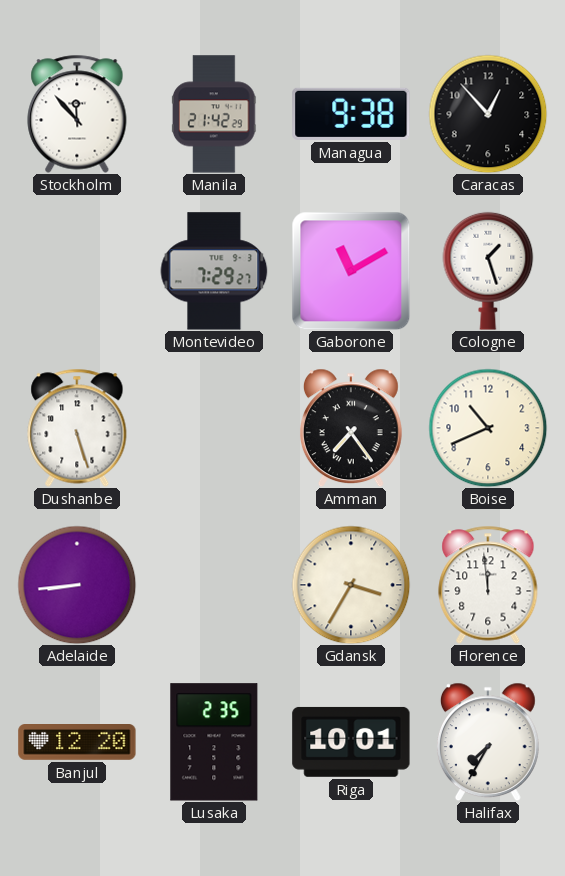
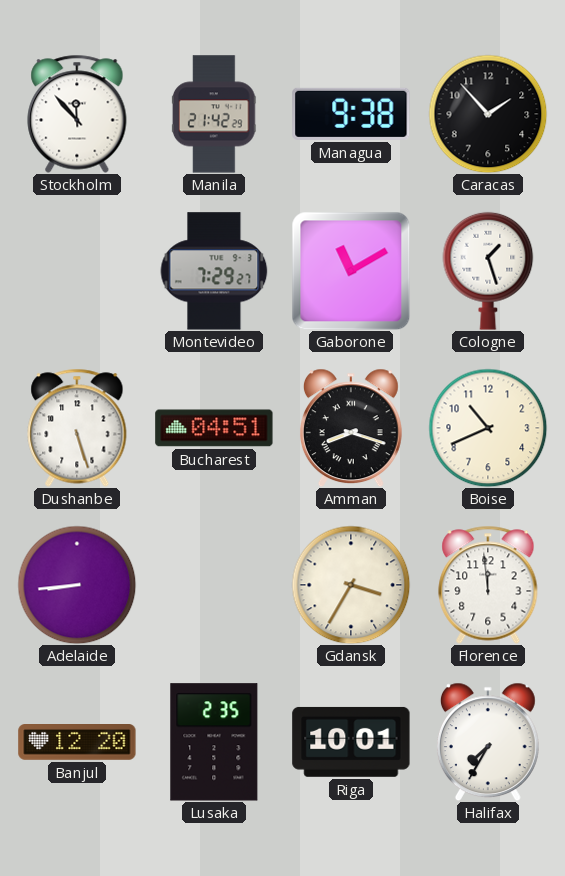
Caracas: 12:53 -> 1:53 (488, 114)
Bucharest: none -> 04:51 (214, 428)
Amman: 7:24 -> 8:18 (351, 428)
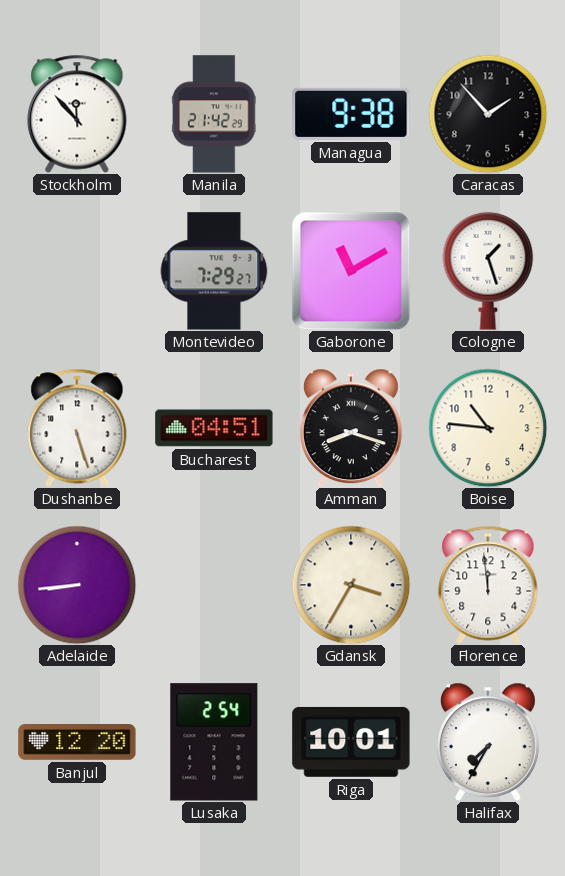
Boise: 10:41 -> 10:46 (488, 428)
Lusaka: 2:35 -> 2:54 (214, 742)
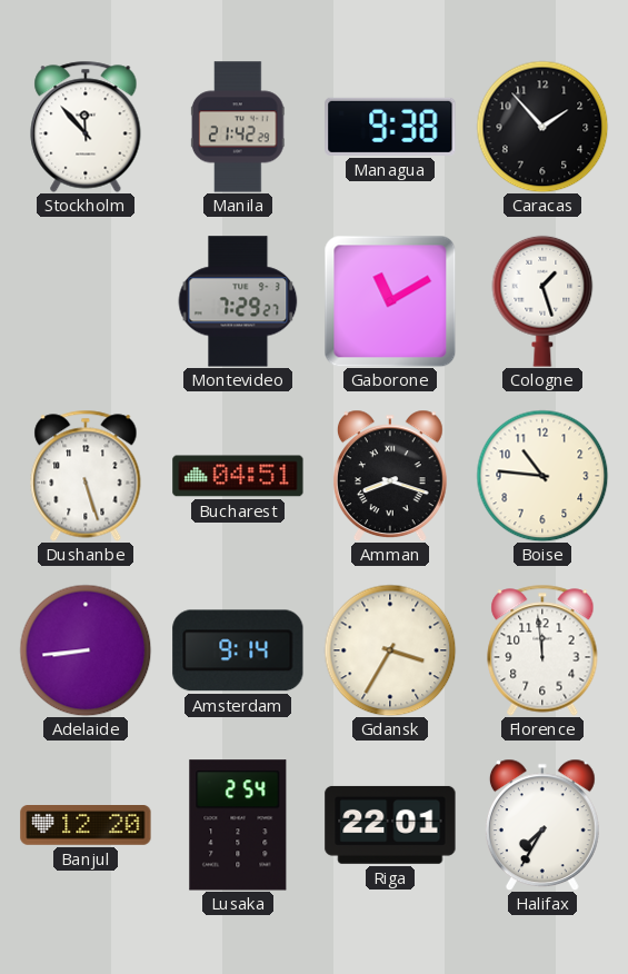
Amsterdam: none -> 9:14 (238, 650)
Riga: 10:01 -> 22:01 (390, 825)
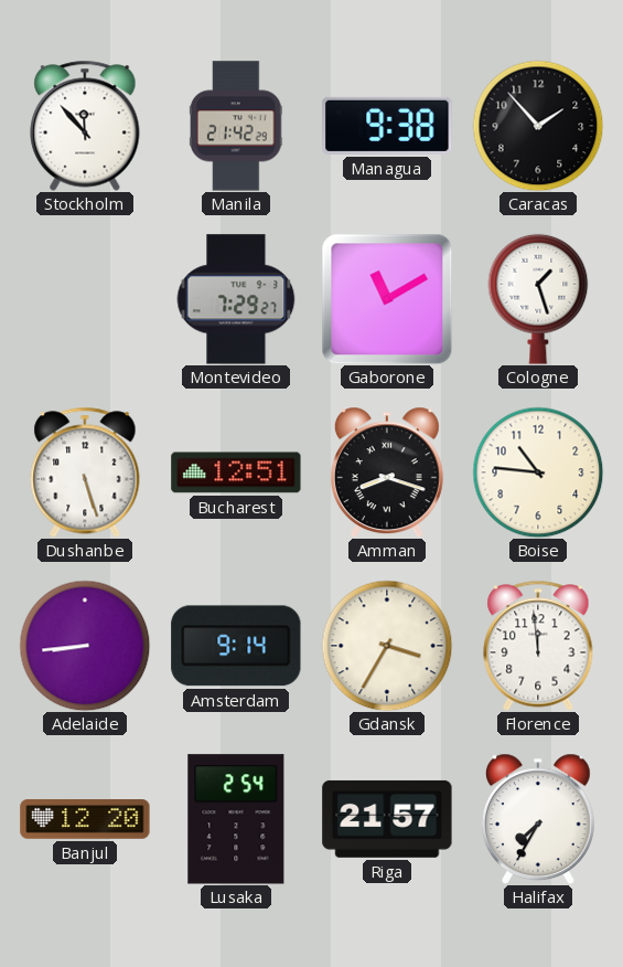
Bucharest: 04:51 -> 12:51 (236, 472)
Riga: 22:01 -> 21:57 (387, 819)
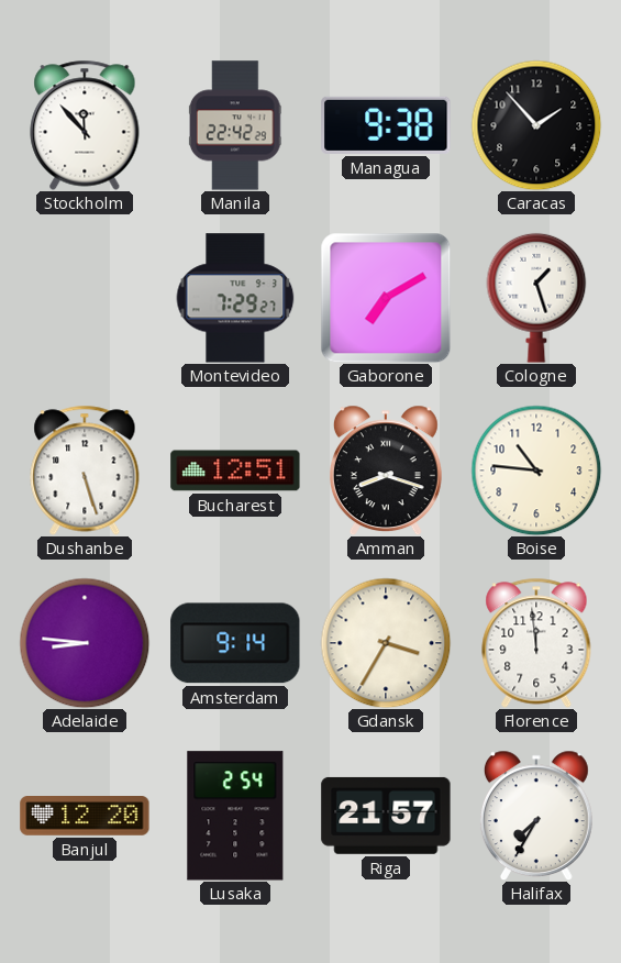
Manila: 21:42 -> 22:42 (235, 125)
Gaborone: 11:10 -> 7:10 (386, 298)
Adelaide: 8:44 -> 8:46 (85, 643)
